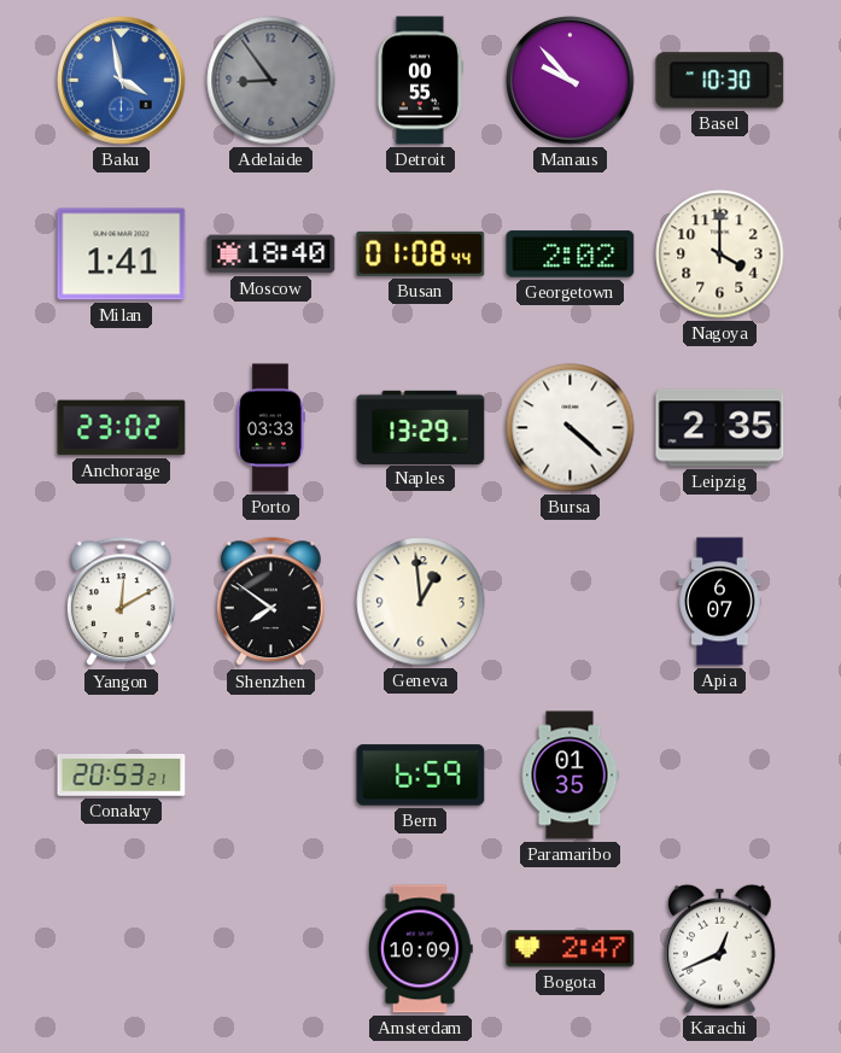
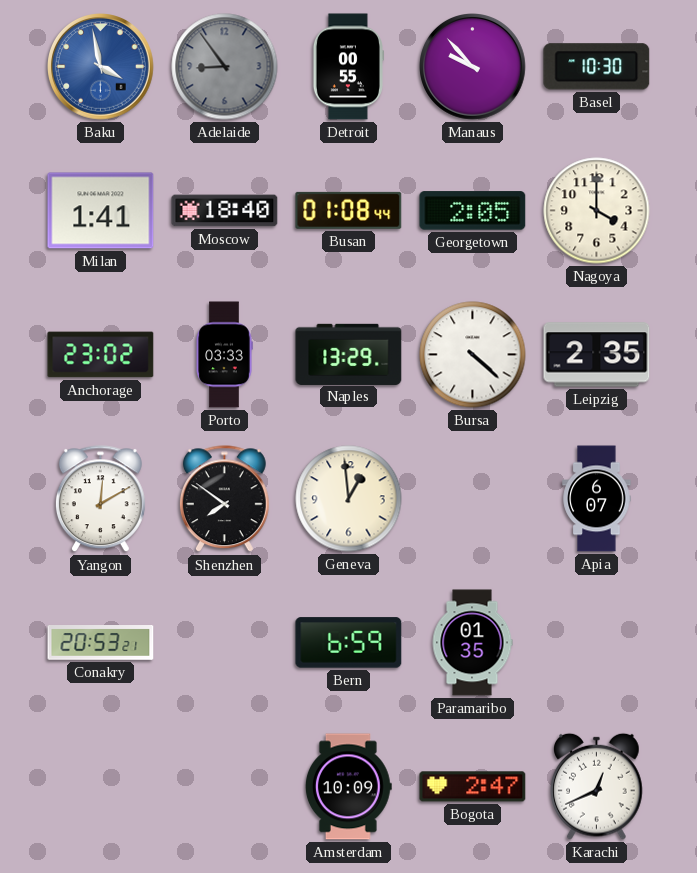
Georgetown: 2:02 -> 2:05 (473, 211)
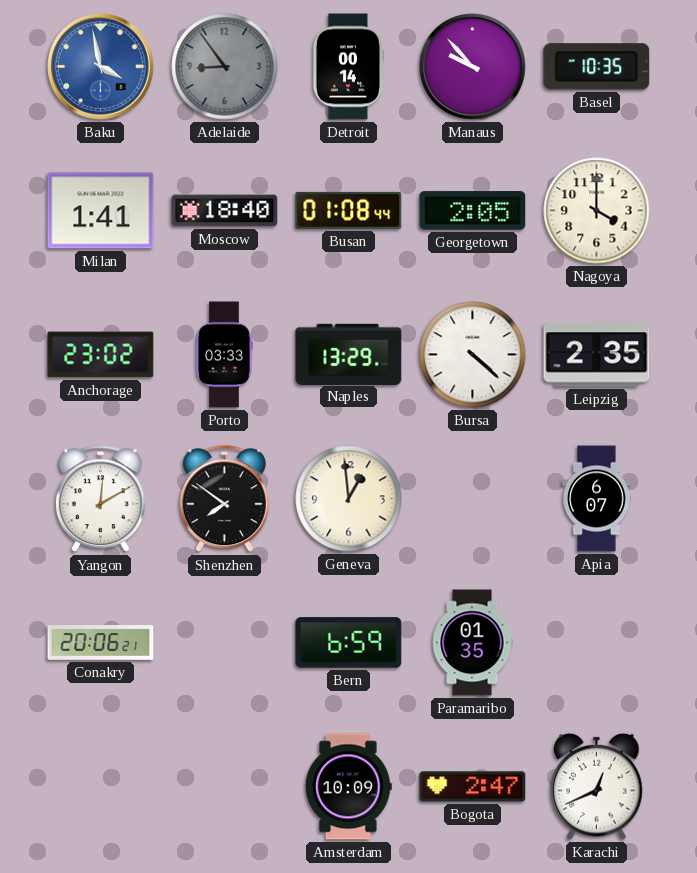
Detroit: 00:55 -> 00:14 (348, 67)
Basel: 10:30 -> 10:35 (597, 67)
Conakry: 20:53 -> 20:06 (101, 643)
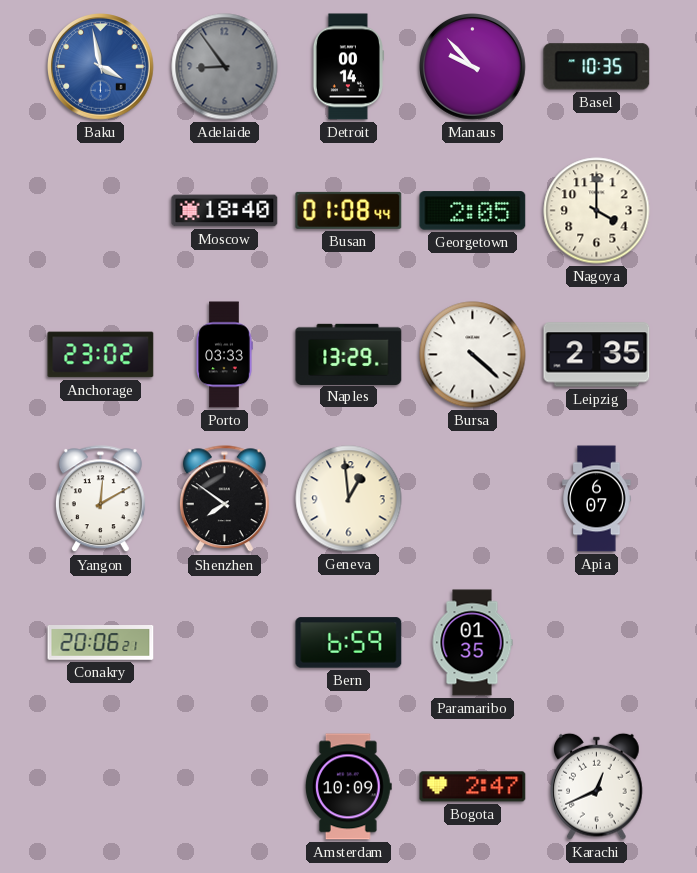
Milan: 1:41 -> none (101, 211)
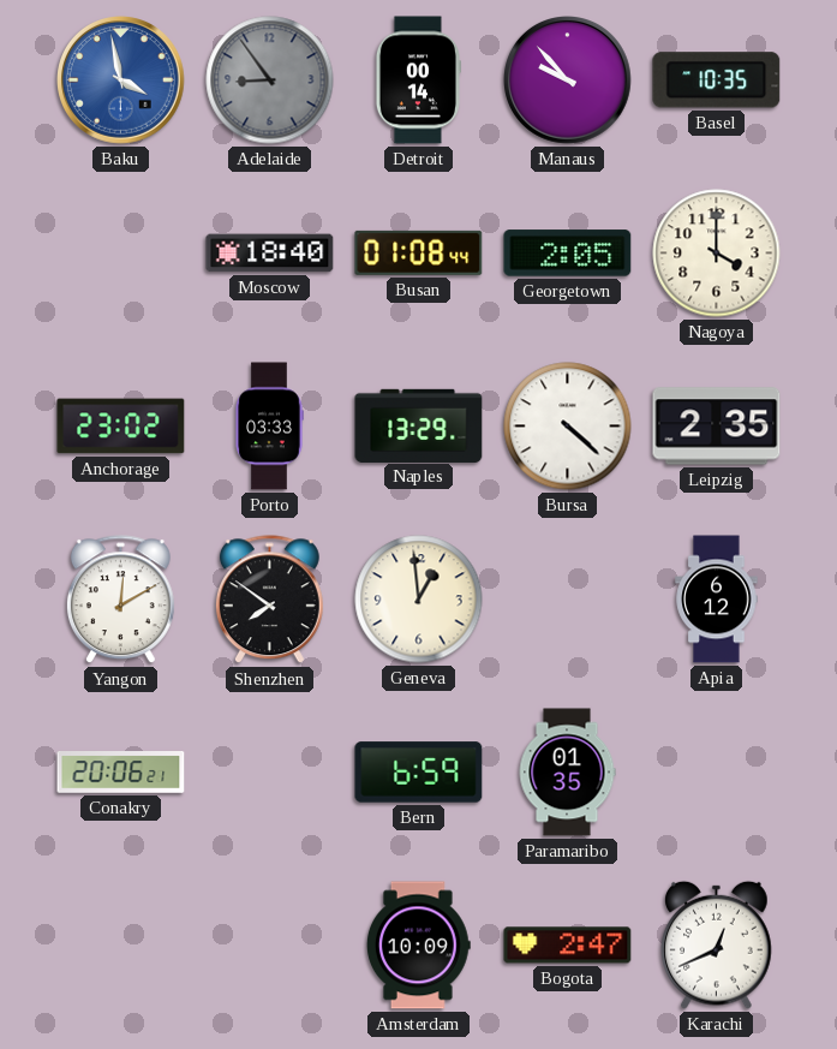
Apia: 6:07 -> 6:12 (717, 600)
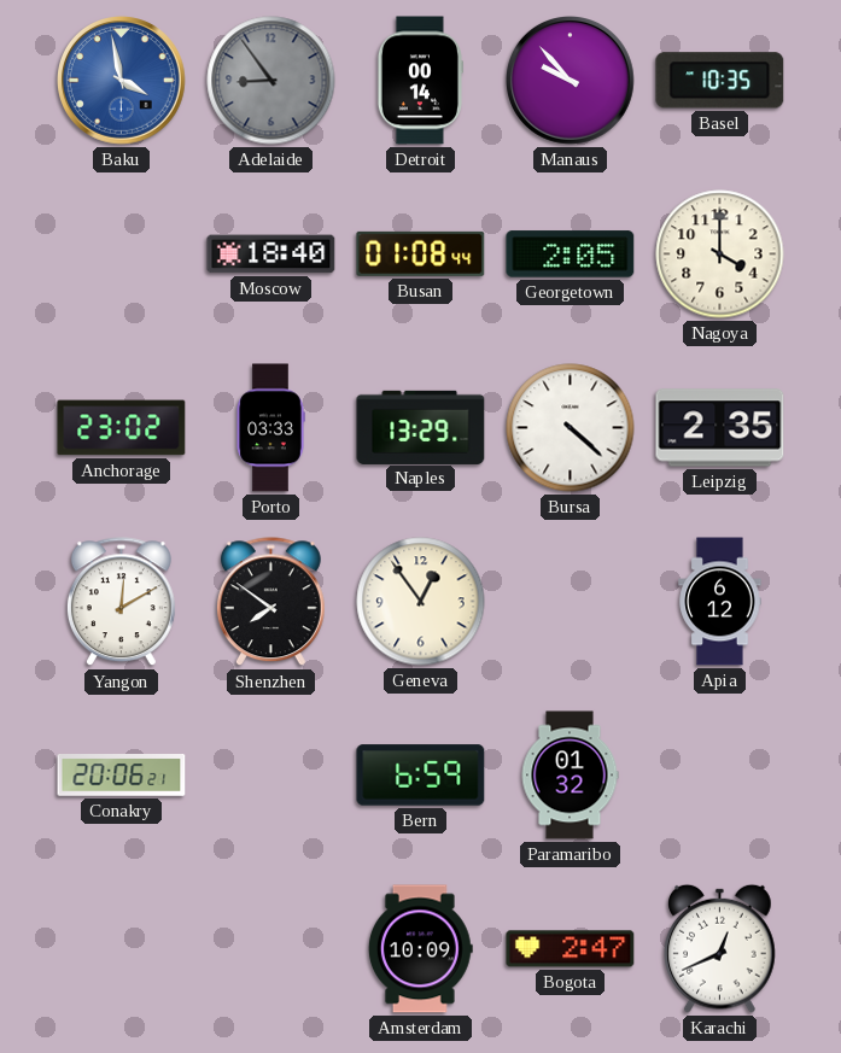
Geneva: 12:59 -> 12:54 (421, 602)
Paramaribo: 01:35 -> 01:32 (570, 776)
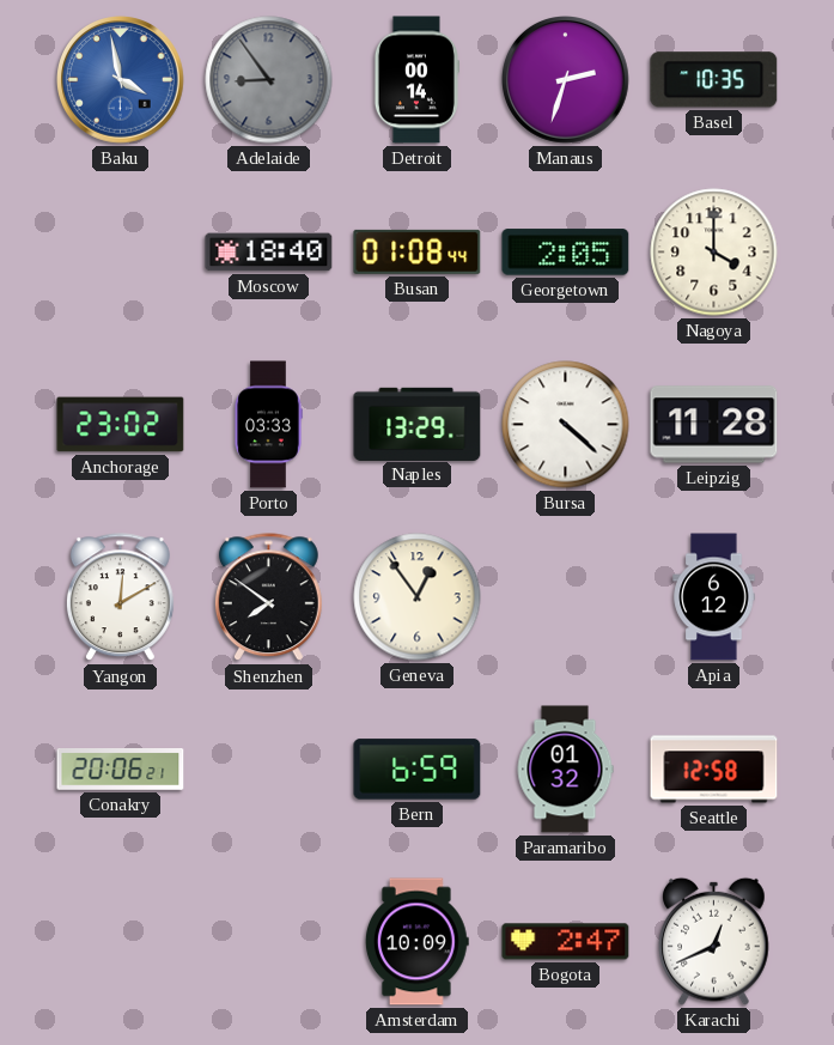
Manaus: 9:53 -> 2:33 (566, 80)
Leipzig: 2:35 -> 11:28 (714, 425)
Seattle: none -> 12:58 (714, 770)
